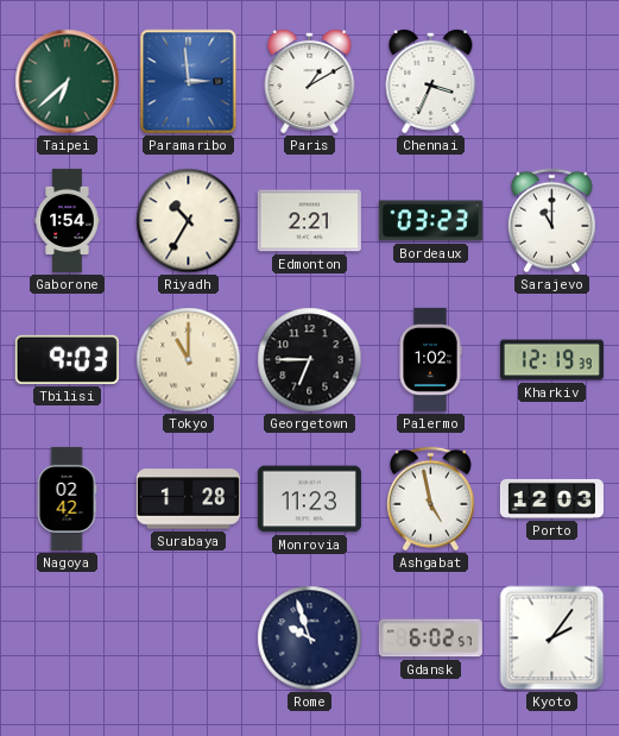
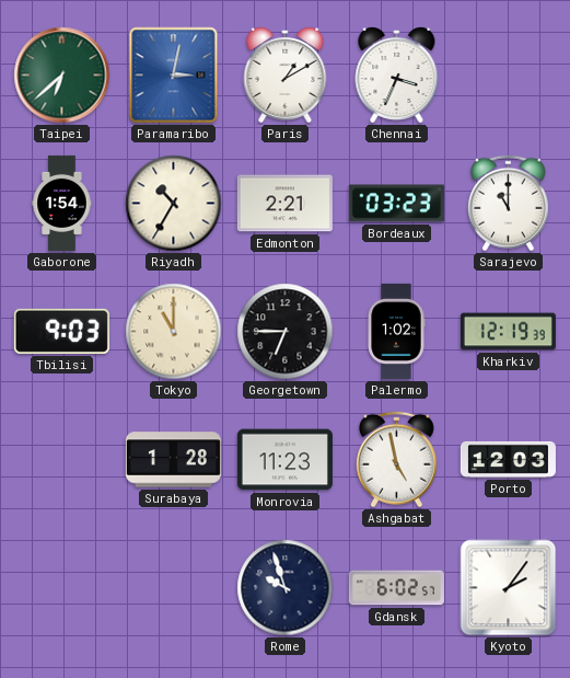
Paramaribo: 2:59 -> 3:02 (174, 76)
Nagoya: 02:42 -> none (67, 498)
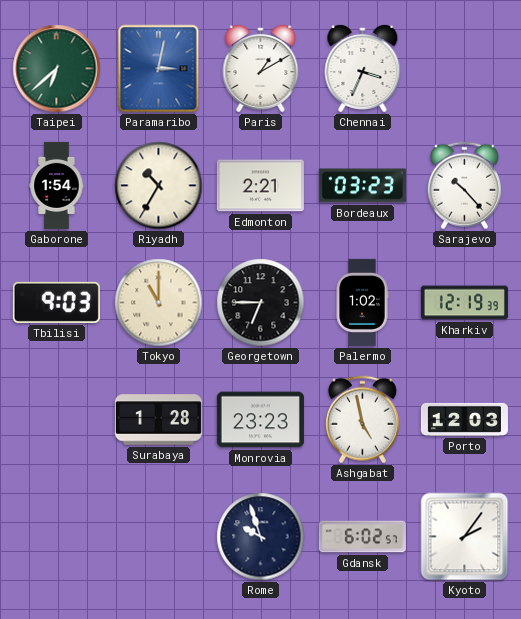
Sarajevo: 11:00 -> 10:23 (464, 186)
Monrovia: 11:23 -> 23:23 (260, 420)
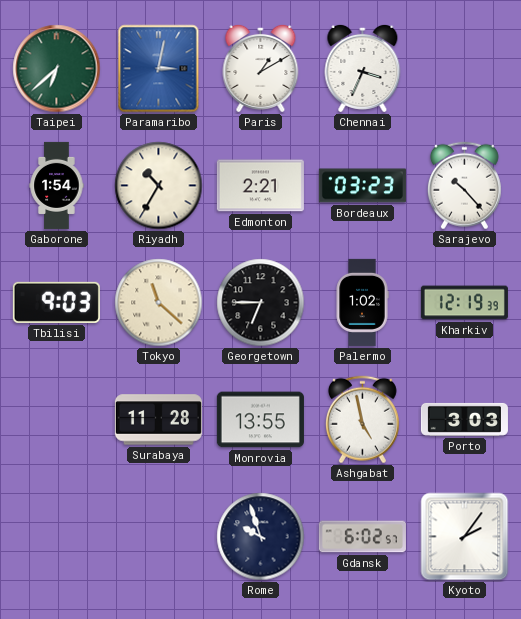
Tokyo: 11:00 -> 11:22 (159, 303)
Surabaya: 1:28 -> 11:28 (158, 420)
Monrovia: 23:23 -> 13:55 (260, 420)
Porto: 12:03 -> 3:03 (464, 419)
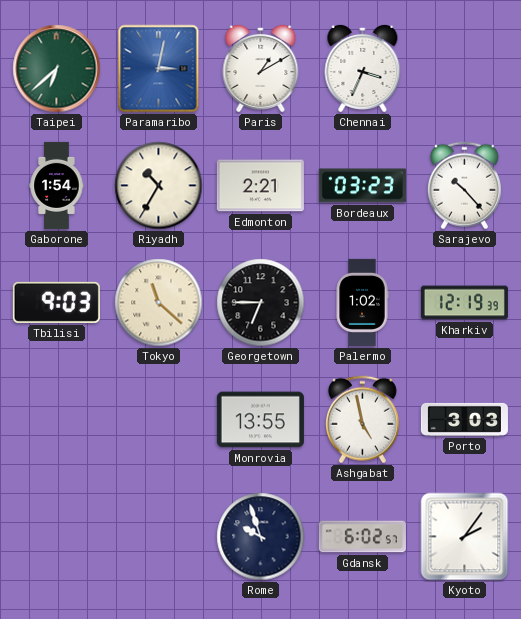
Surabaya: 11:28 -> none (158, 420)
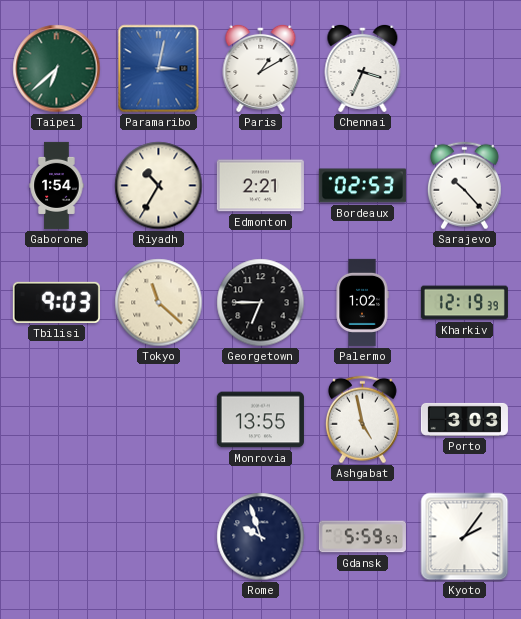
Bordeaux: 03:23 -> 02:53 (362, 186)
Gdansk: 6:02 -> 5:59 (362, 537)
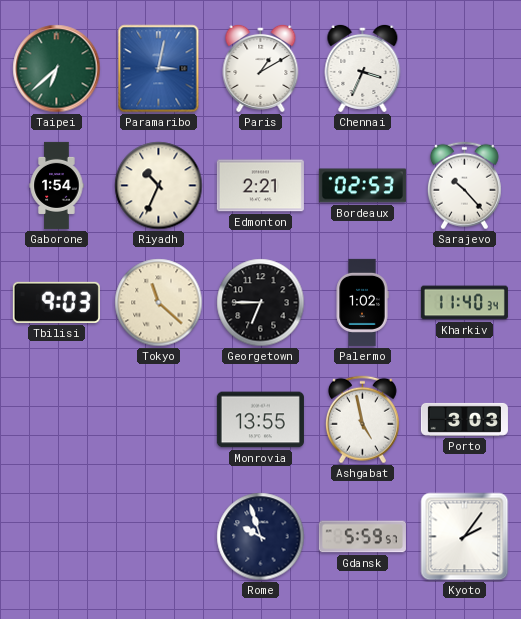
Riyadh: 10:35 -> 10:34 (159, 186)
Kharkiv: 12:19 -> 11:40 (464, 303)
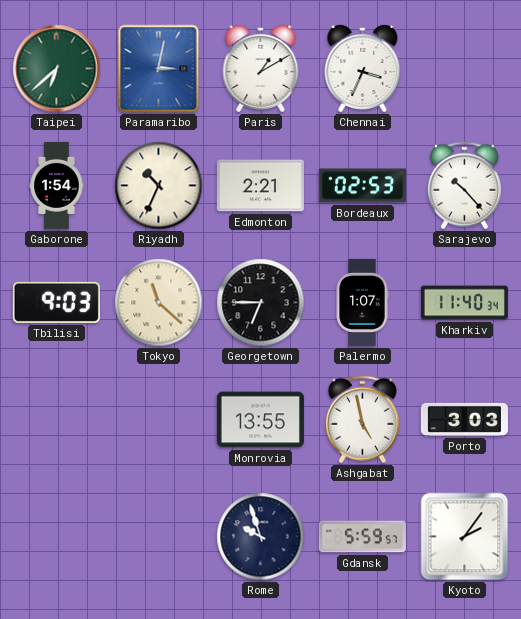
Palermo: 1:02 -> 1:07 (362, 302)
